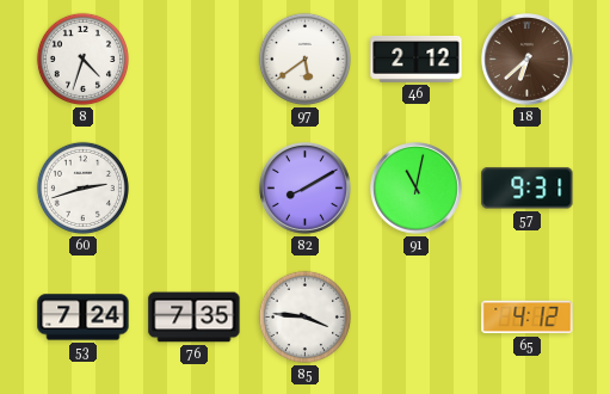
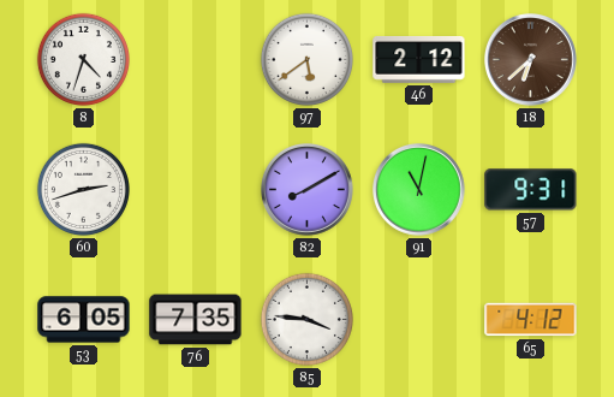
53: 7:24 -> 6:05 (84, 320)
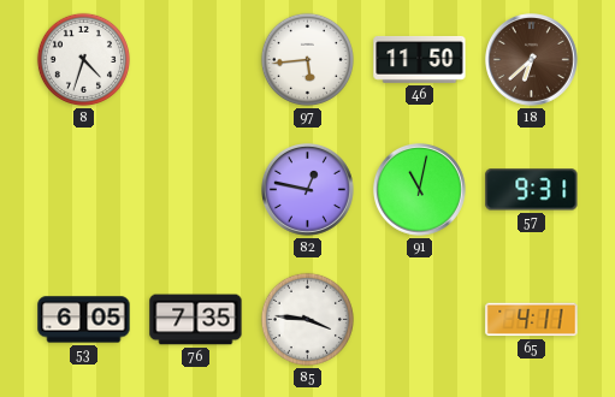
97: 5:39 -> 5:44 (307, 59)
46: 2:12 -> 11:50 (420, 59)
60: 2:42 -> none (83, 189)
82: 8:10 -> 12:47 (308, 190)
65: 4:12 -> 4:11 (532, 320)
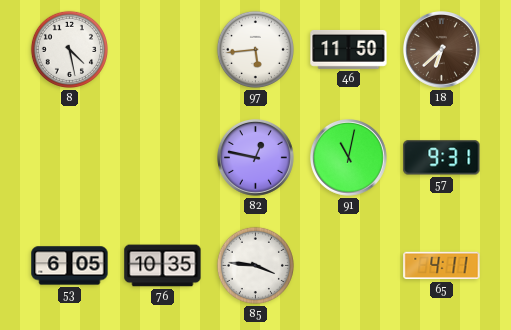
8: 4:33 -> 4:28 (69, 49)
76: 7:35 -> 10:35 (163, 266)
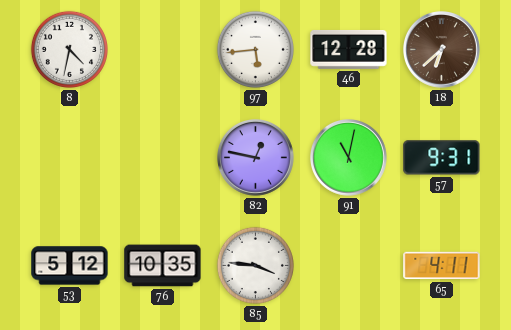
8: 4:28 -> 4:32 (69, 49)
46: 11:50 -> 12:28 (349, 49)
53: 6:05 -> 5:12 (70, 266)
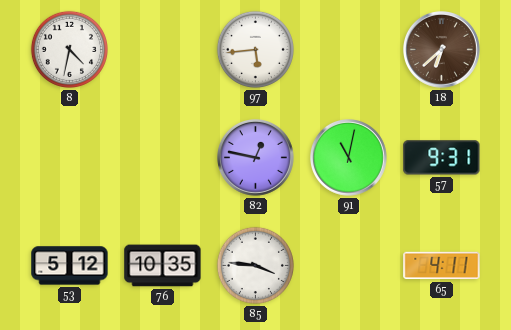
46: 12:28 -> none (349, 49)
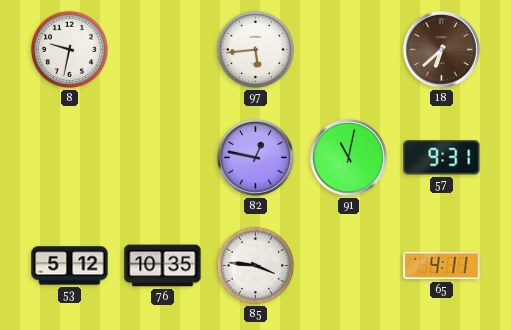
8: 4:32 -> 9:32 (69, 49)
